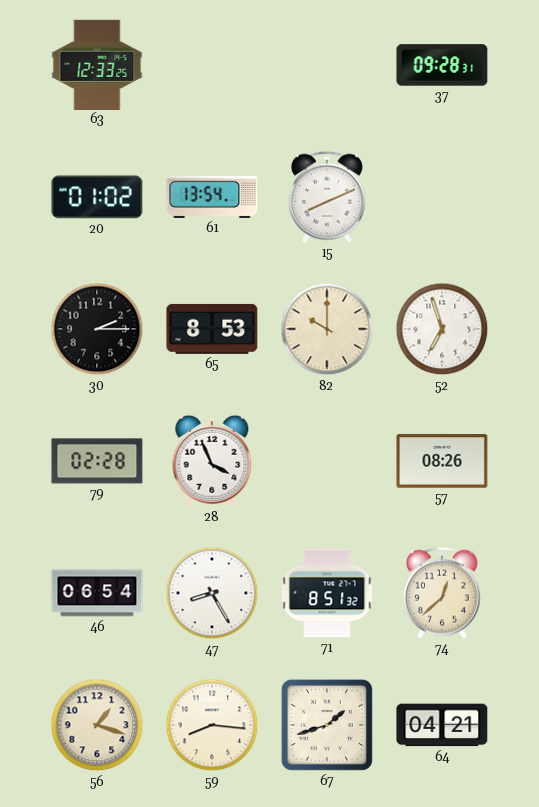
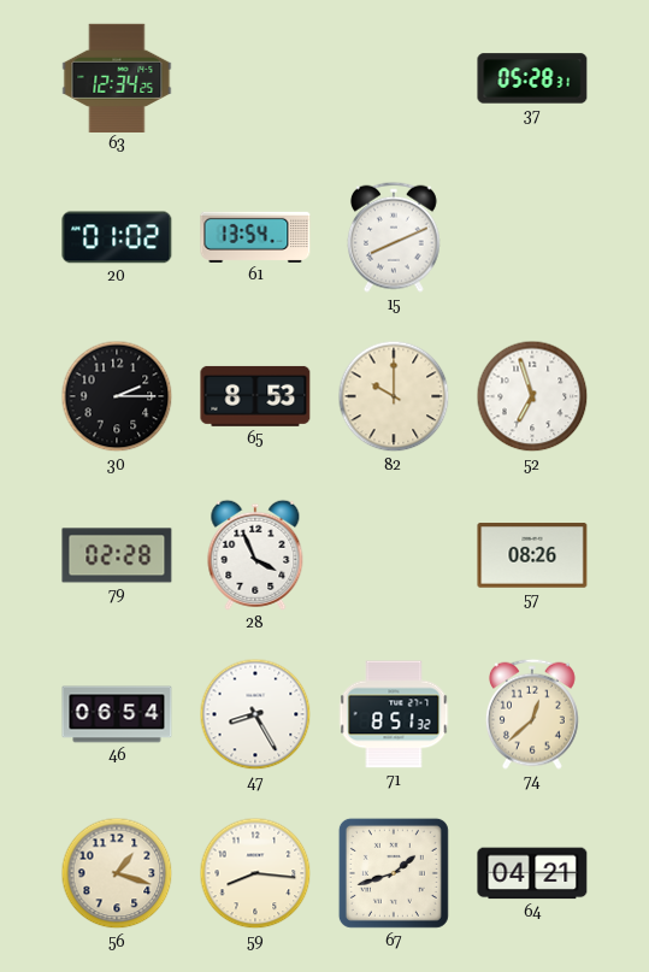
63: 12:33 -> 12:34 (117, 77)
37: 09:28 -> 05:28 (532, 78)
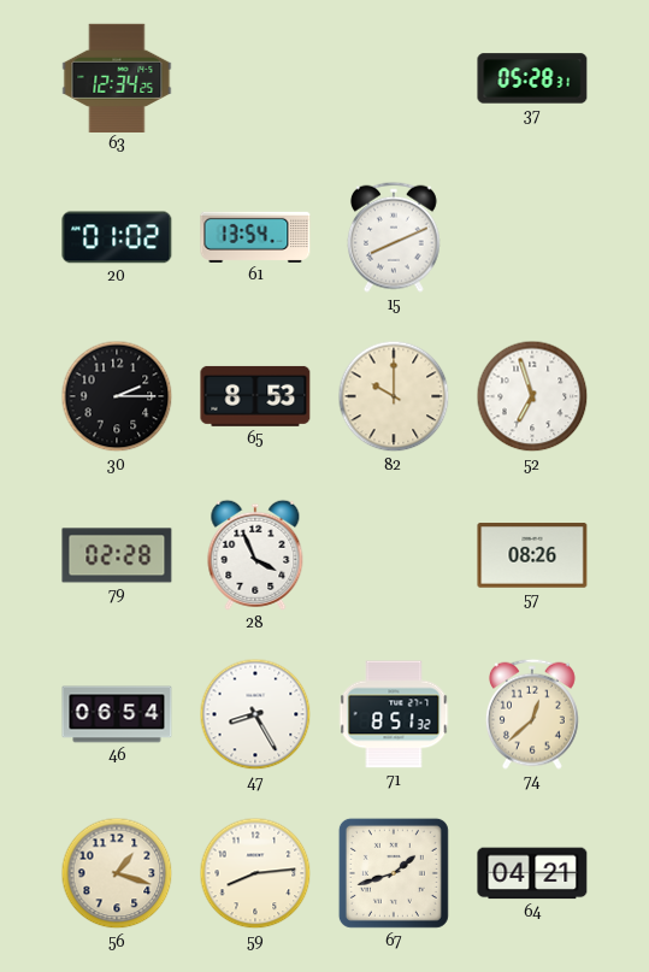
59: 8:16 -> 8:14 (255, 873)
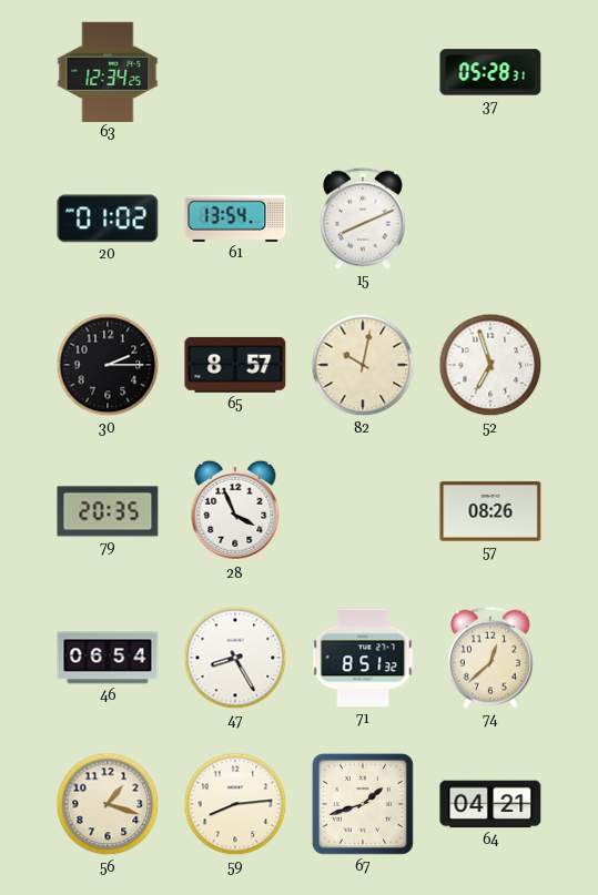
65: 8:53 -> 8:57 (235, 365)
82: 10:00 -> 10:02 (363, 365)
79: 02:28 -> 20:35 (108, 511)
